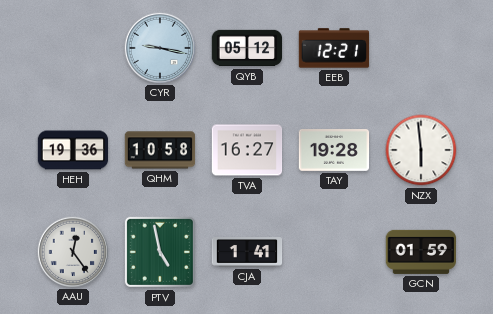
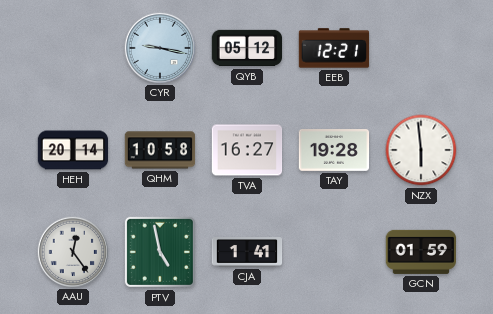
HEH: 19:36 -> 20:14 (73, 150)
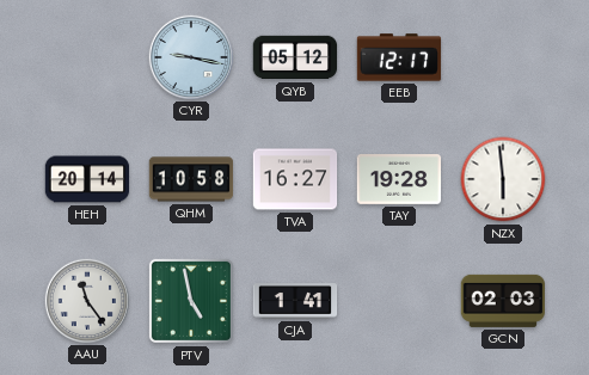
EEB: 12:21 -> 12:17 (399, 57)
AAU: 12:24 -> 11:24 (86, 300)
GCN: 01:59 -> 02:03 (503, 301)
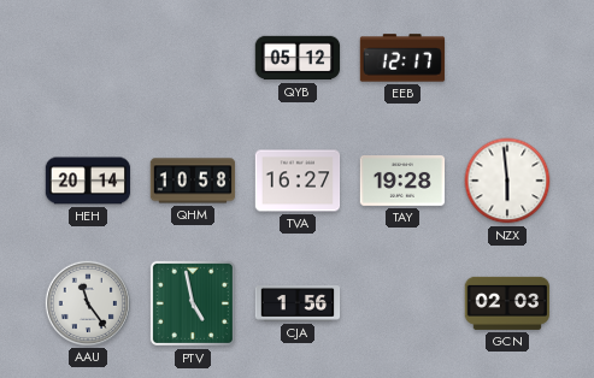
CYR: 9:17 -> none (190, 56)
CJA: 1:41 -> 1:56 (298, 303)
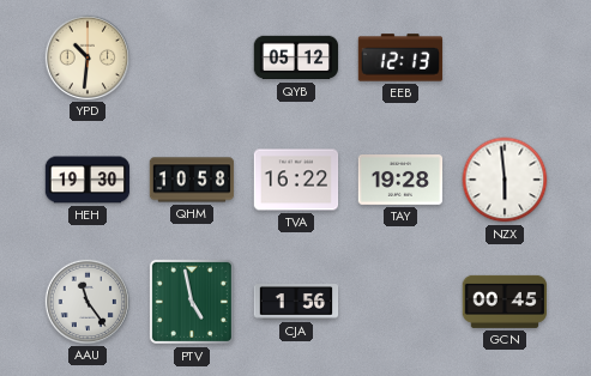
YPD: none -> 10:31 (86, 56)
EEB: 12:17 -> 12:13 (400, 57)
HEH: 20:14 -> 19:30 (88, 180)
TVA: 16:27 -> 16:22 (296, 180)
GCN: 02:03 -> 00:45 (505, 302)
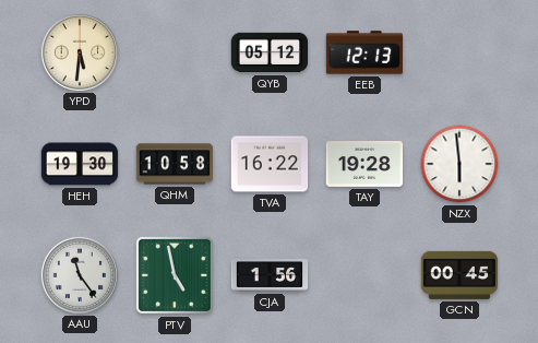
YPD: 10:31 -> 5:31 (79, 51)
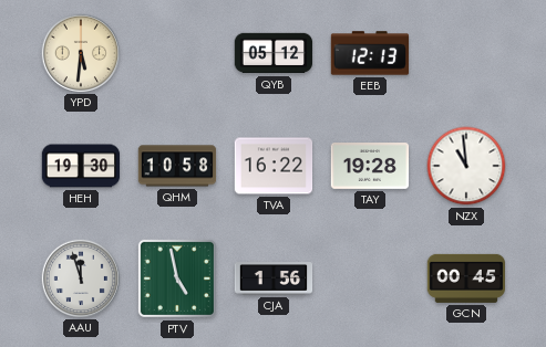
NZX: 5:59 -> 10:59 (466, 166)
AAU: 11:24 -> 11:57 (80, 277)
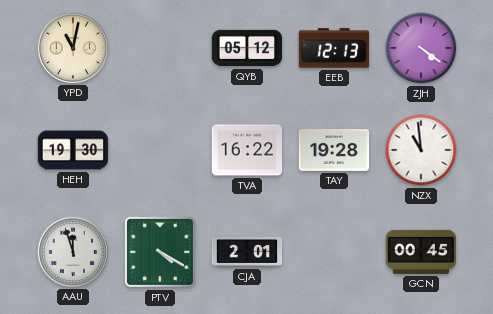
YPD: 5:31 -> 11:02 (72, 47)
ZJH: none -> 4:21 (421, 48)
QHM: 10:58 -> none (177, 166)
PTV: 4:58 -> 4:20 (160, 252)
CJA: 1:56 -> 2:01 (247, 252)
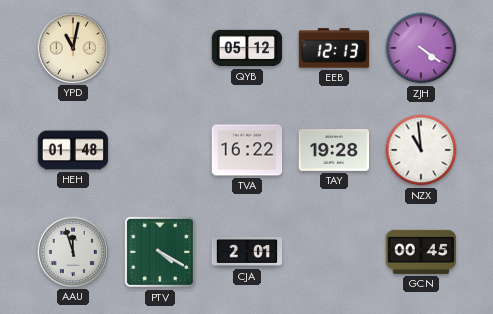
HEH: 19:30 -> 01:48 (73, 150)
